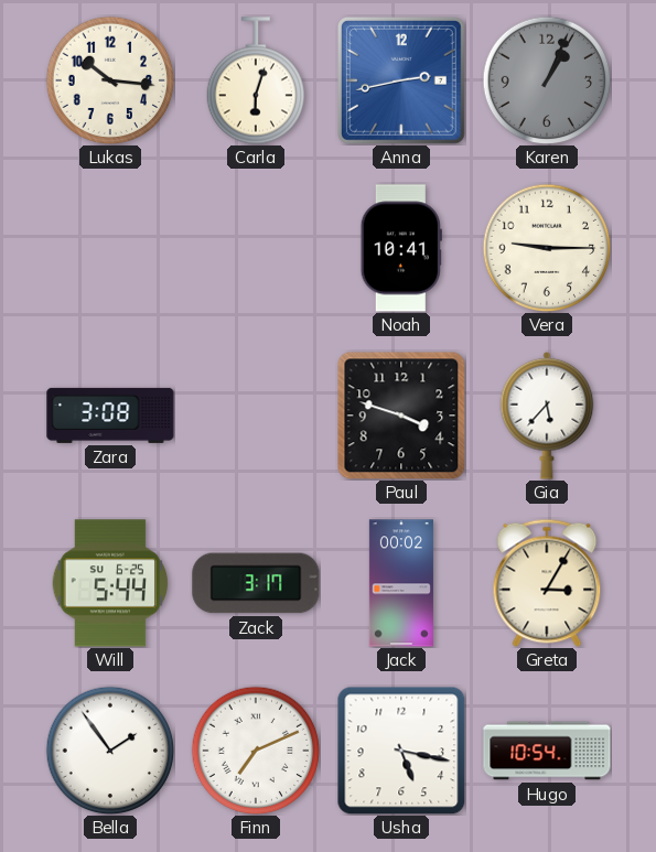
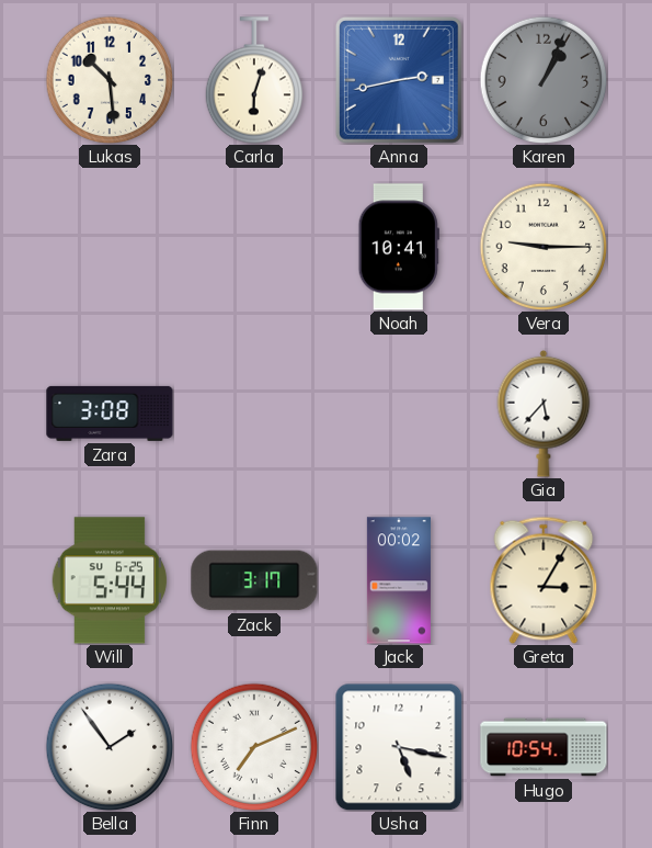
Lukas: 10:16 -> 10:29 (110, 80)
Paul: 3:48 -> none (401, 416)
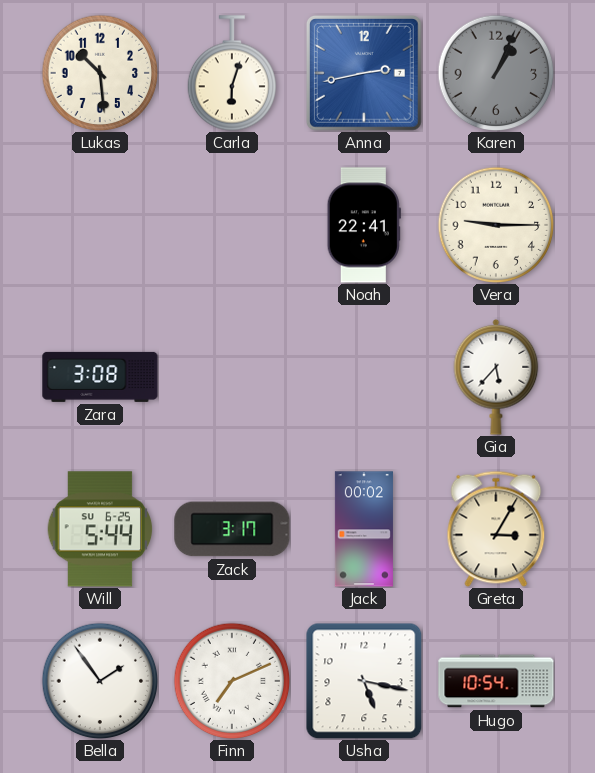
Noah: 10:41 -> 22:41 (364, 225)
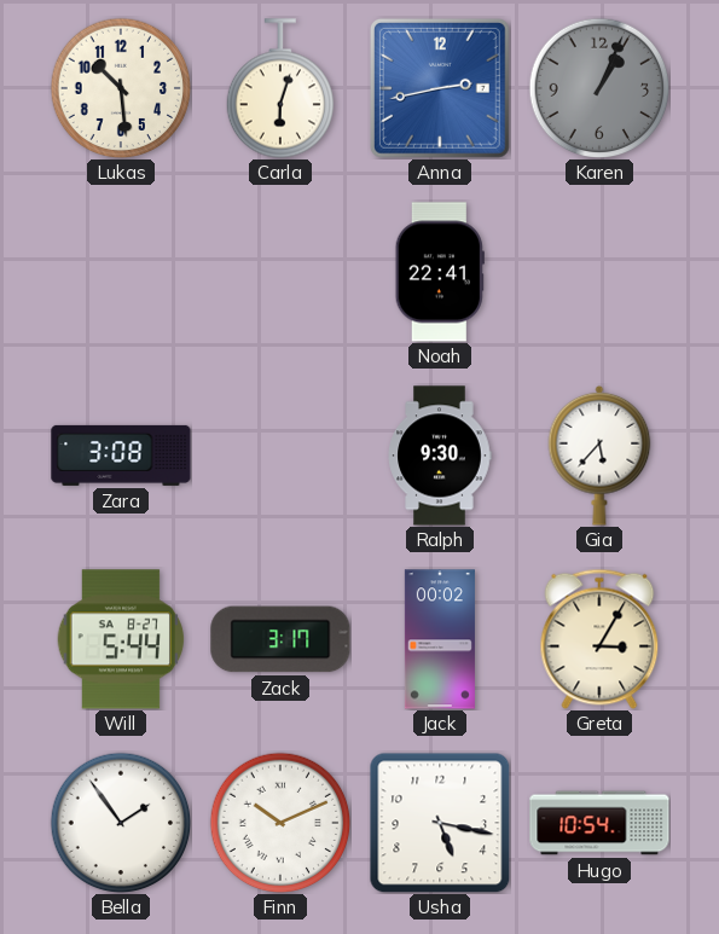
Vera: 9:15 -> none (496, 225)
Ralph: none -> 9:30 (440, 456)
Will date: SU 6-25 -> SA 8-27 (121, 639)
Finn: 7:11 -> 10:11 (280, 823)
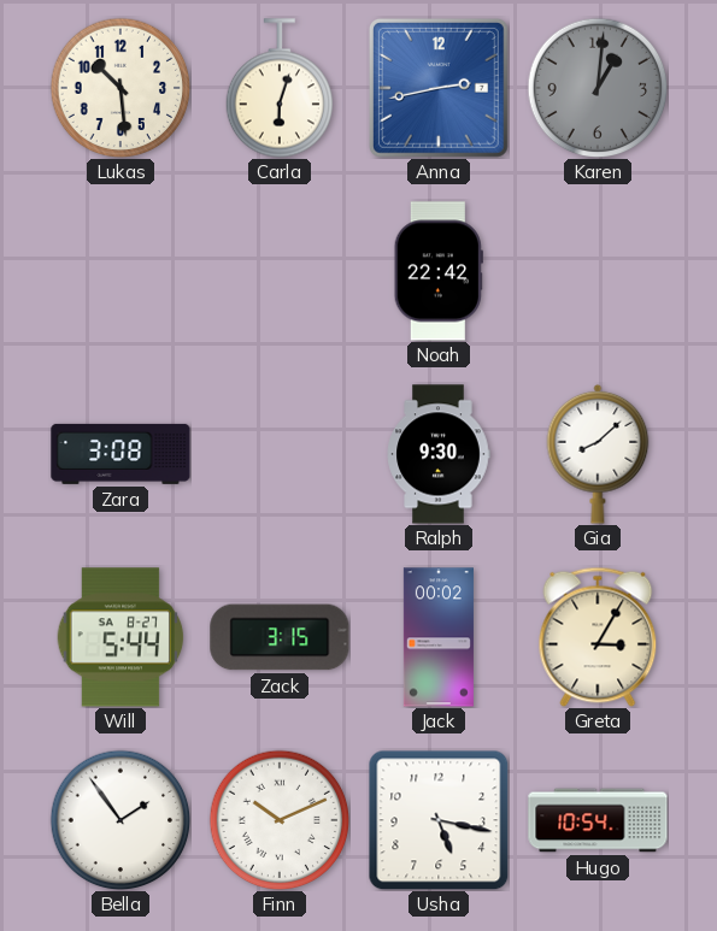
Karen: 1:04 -> 1:01 (598, 88)
Noah: 22:41 -> 22:42 (439, 271)
Gia: 5:37 -> 8:08 (598, 454)
Zack: 3:17 -> 3:15 (280, 637)
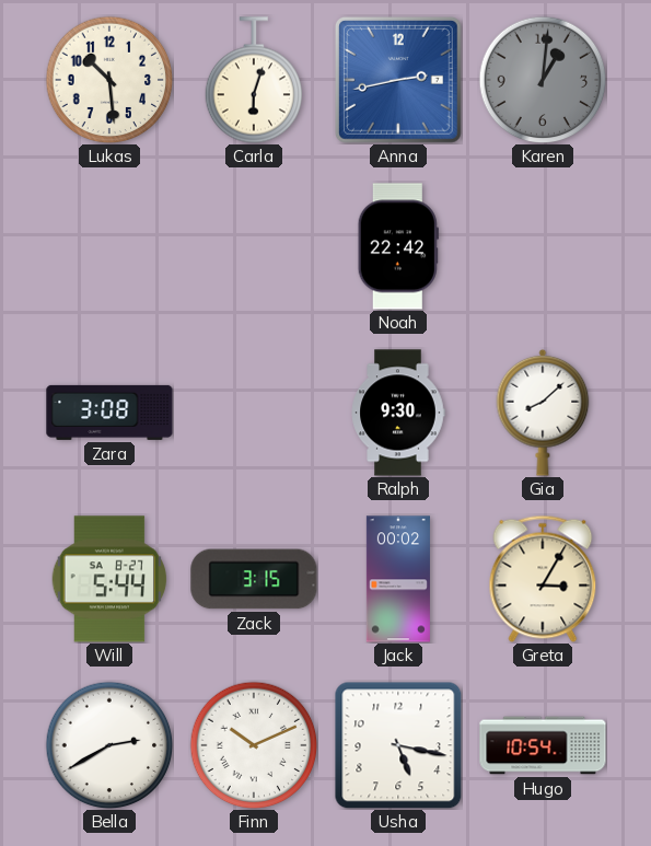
Bella: 1:54 -> 2:40 (109, 745)
